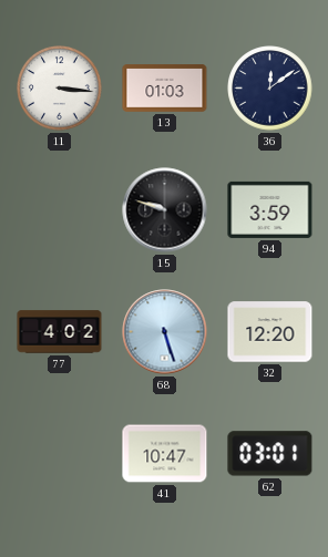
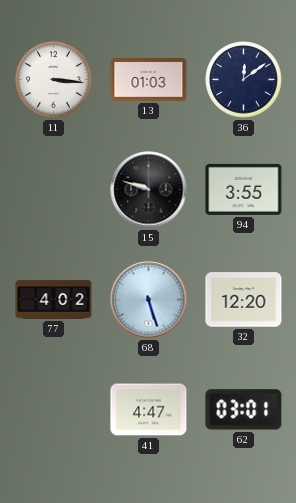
94: 3:59 -> 3:55 (244, 189)
41: 10:47 -> 4:47 (149, 410)
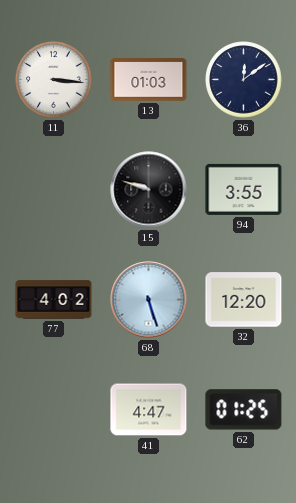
62: 03:01 -> 01:25 (244, 410)
